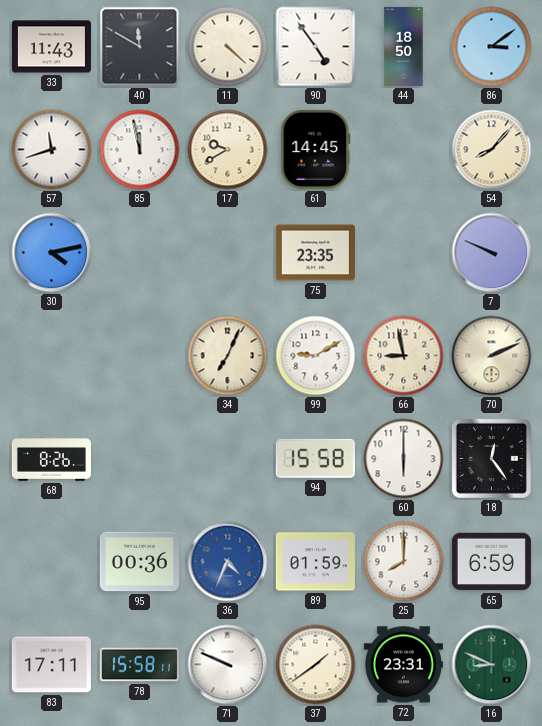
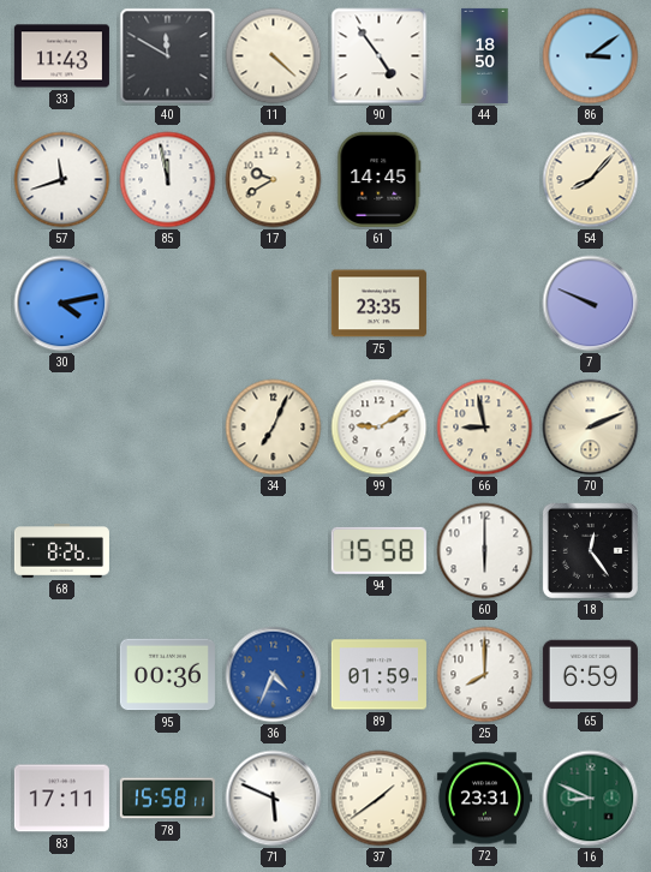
71: 9:49 -> 5:49 (274, 799)
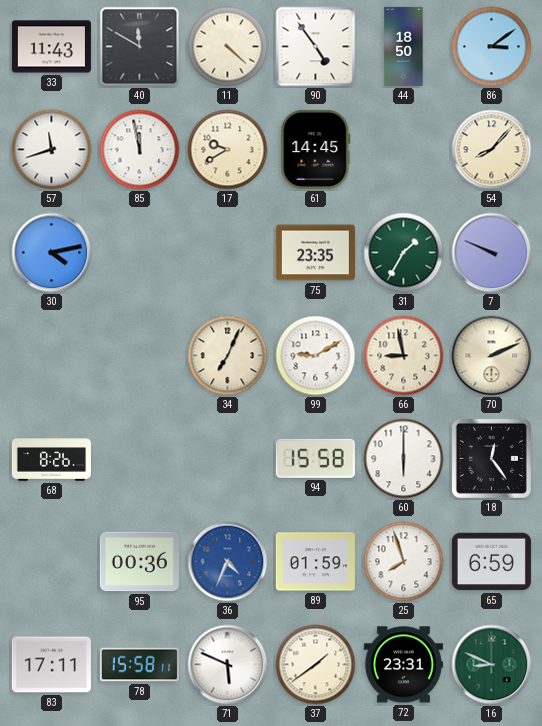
31: none -> 1:35 (404, 253)
25: 8:00 -> 7:57 (404, 562)
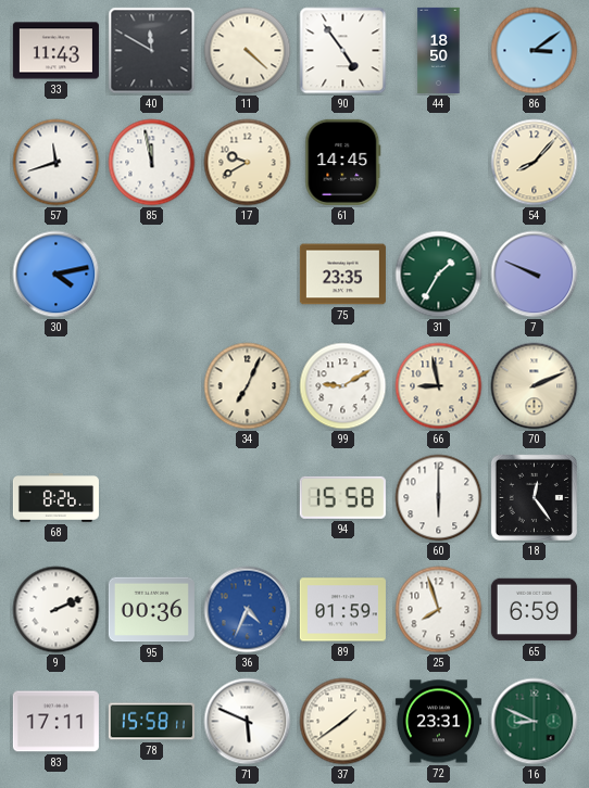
9: none -> 2:11 (57, 610)
